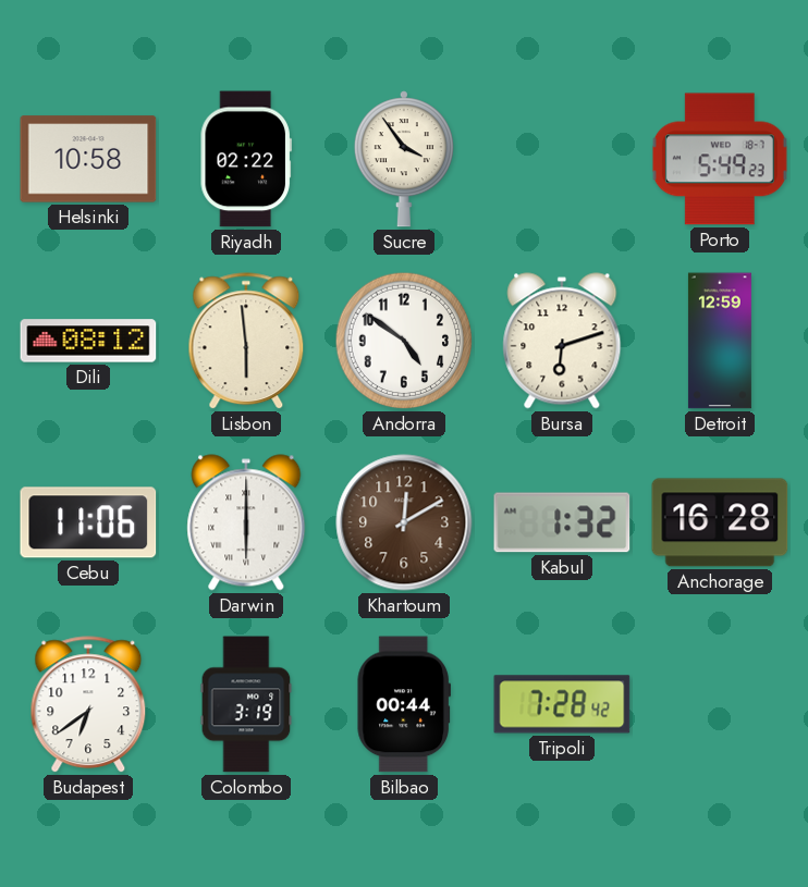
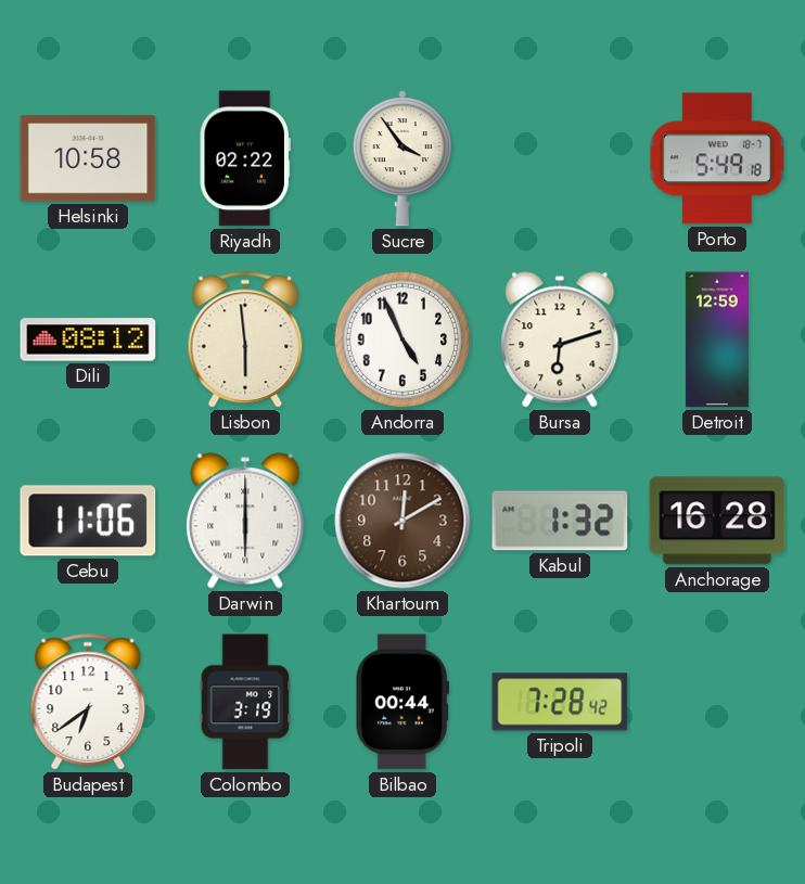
Porto: 5:49:23 -> 5:49:18 (717, 158)
Andorra: 4:51 -> 4:56 (403, 339)
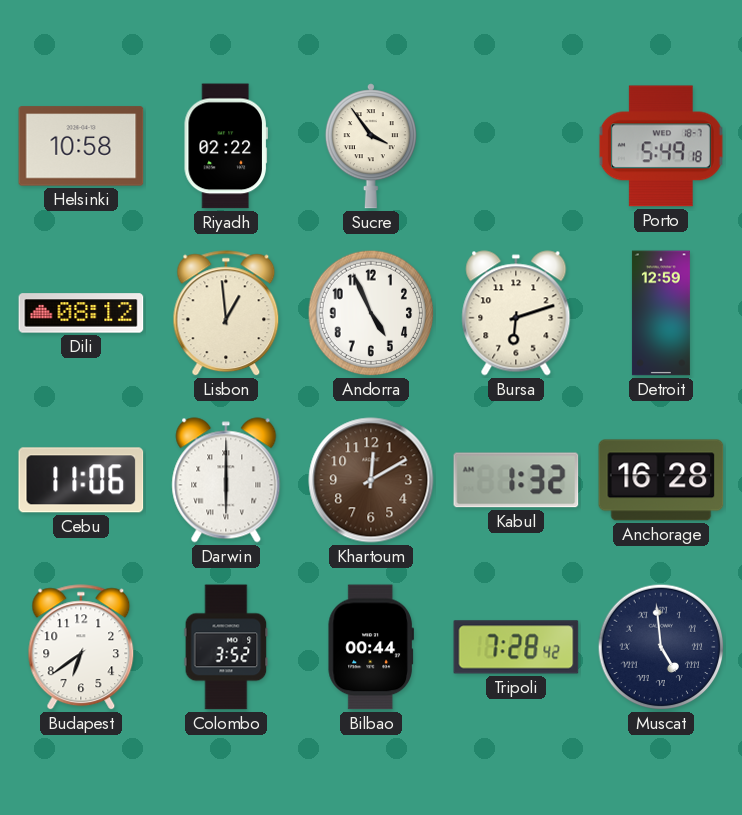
Lisbon: 5:59 -> 12:59 (226, 314)
Colombo: 3:19 -> 3:52 (226, 647)
Muscat: none -> 4:59 (661, 647)
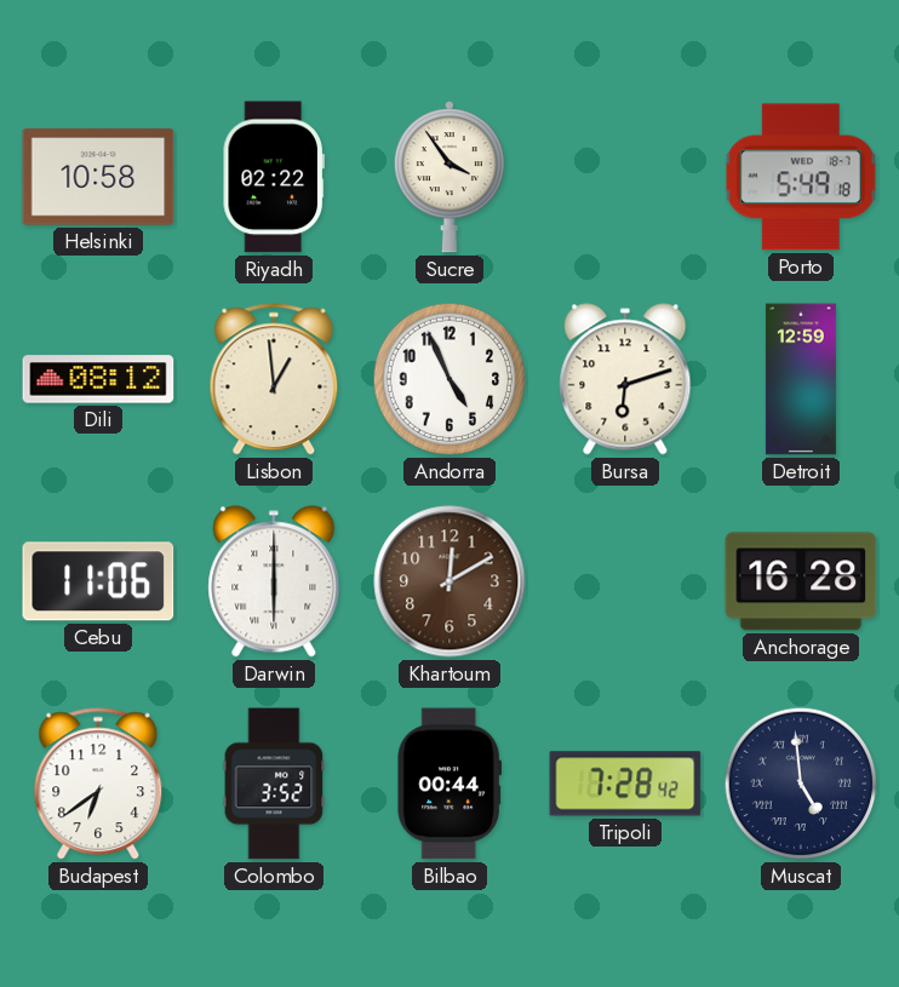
Kabul: 1:32 -> none (516, 480)
